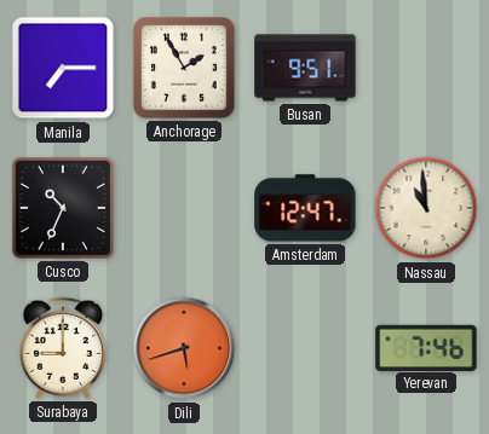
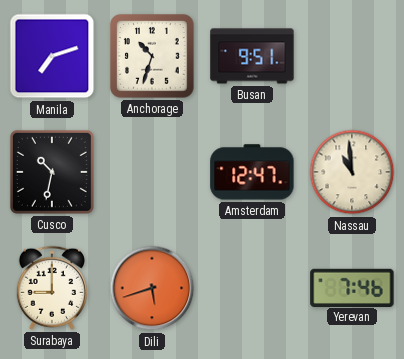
Manila: 7:15 -> 7:12 (52, 56)
Anchorage: 1:55 -> 10:33 (152, 56)
Cusco: 10:34 -> 10:32 (52, 172)
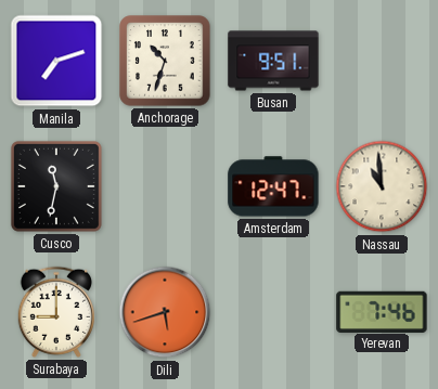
Cusco: 10:32 -> 11:32 (56, 186)
